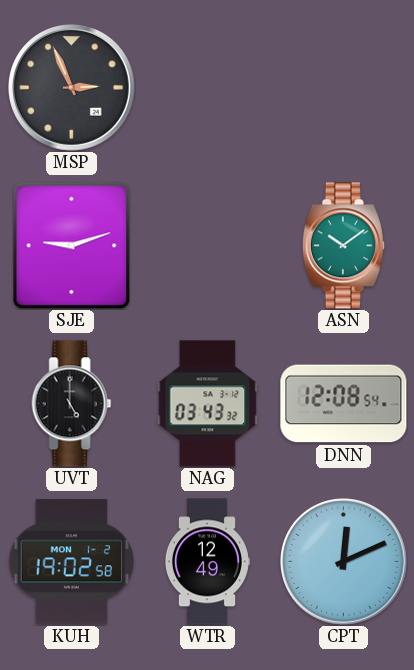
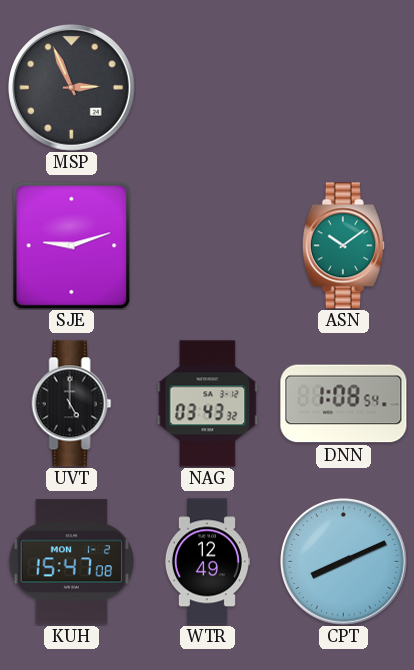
DNN: 12:08 -> 1:08 (344, 404)
KUH: 19:02 -> 15:47 (71, 562)
CPT: 12:11 -> 8:11 (344, 562)
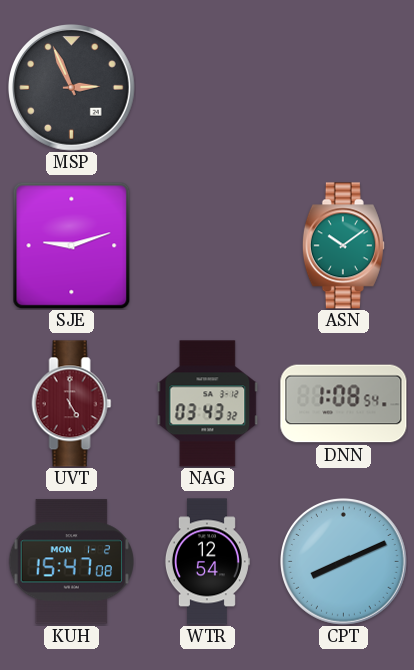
UVT dial: black -> burgundy (72, 404)
WTR: 12:49 -> 12:54 (207, 562)
